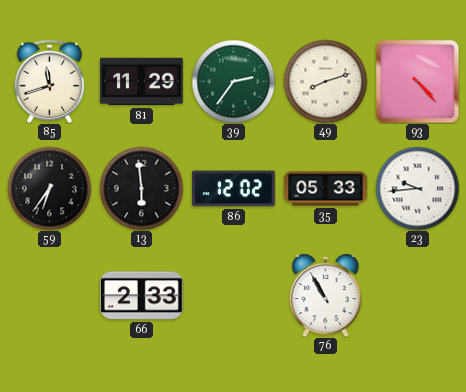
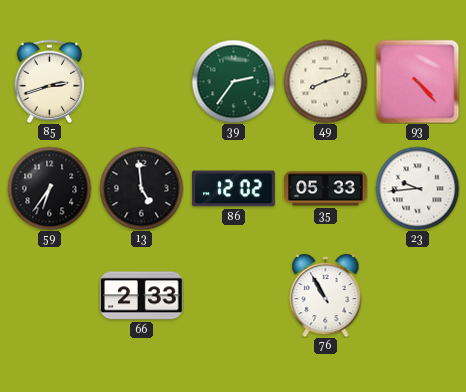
85: 11:42 -> 2:42 (50, 81)
81: 11:29 -> none (142, 82)
13: 5:59 -> 4:59 (141, 188)
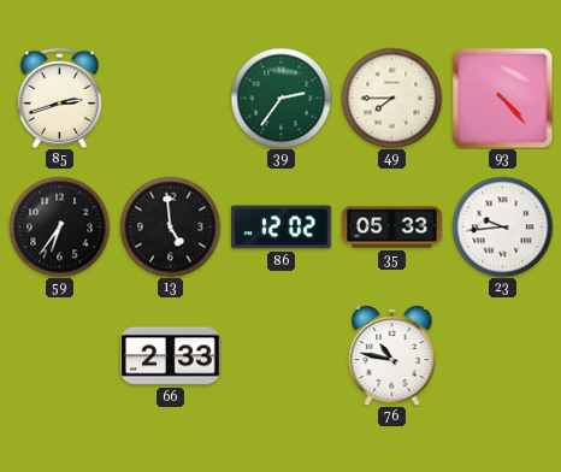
49: 8:12 -> 7:45 (391, 98)
76: 10:55 -> 10:47 (392, 355)
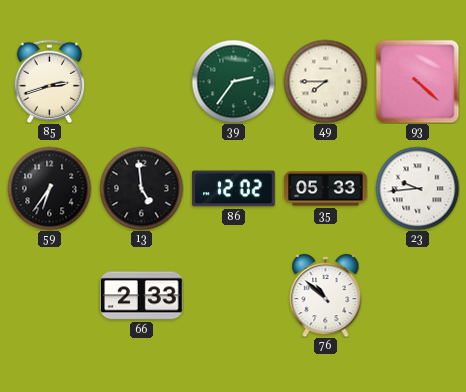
93: 4:23 -> 4:22 (417, 81)
76: 10:47 -> 10:52 (326, 295)
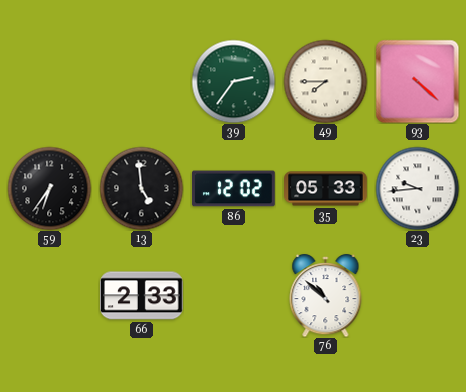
85: 2:42 -> none (50, 81)
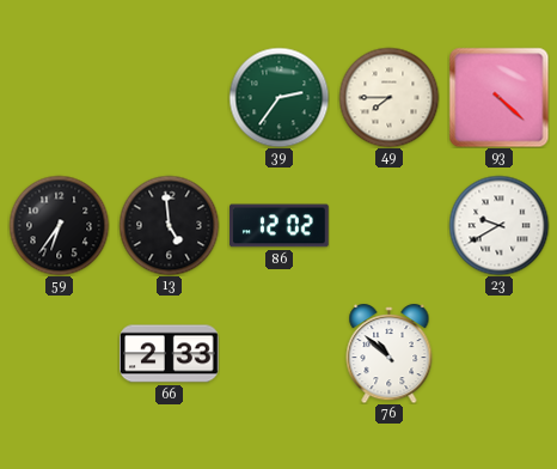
35: 05:33 -> none (326, 189)
23: 9:44 -> 9:40 (498, 225)
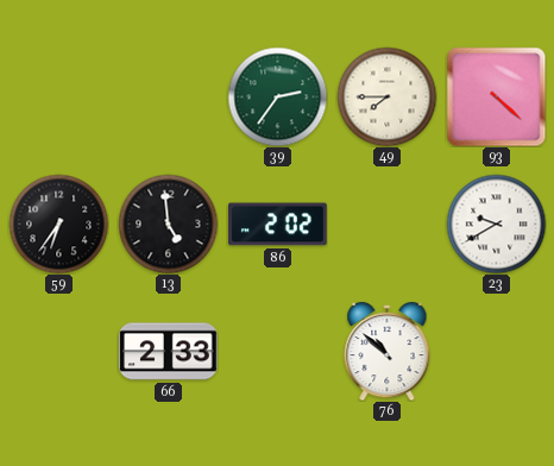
86: 12:02 -> 2:02 (278, 225)
